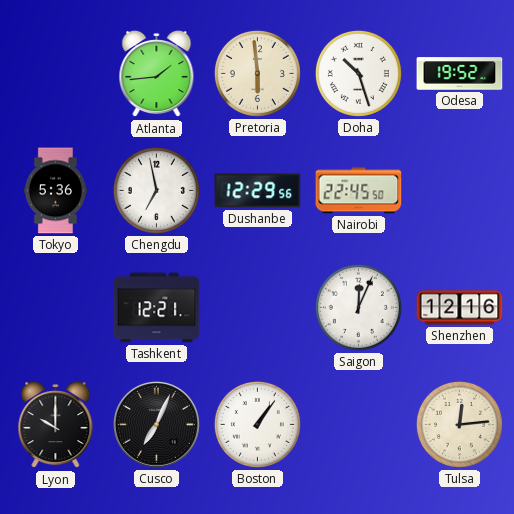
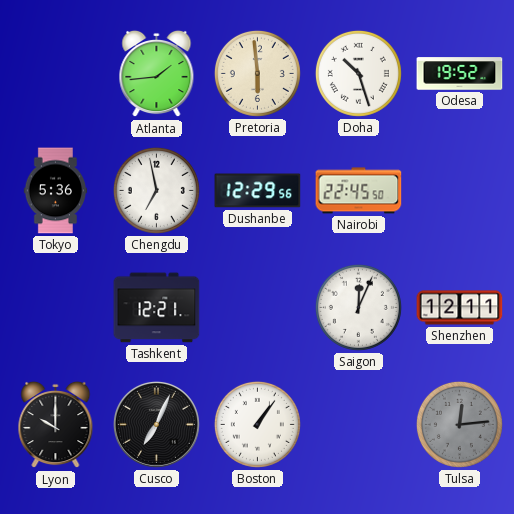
Shenzhen: 12:16 -> 12:11 (460, 308)
Tulsa dial: cream -> grey (459, 424)
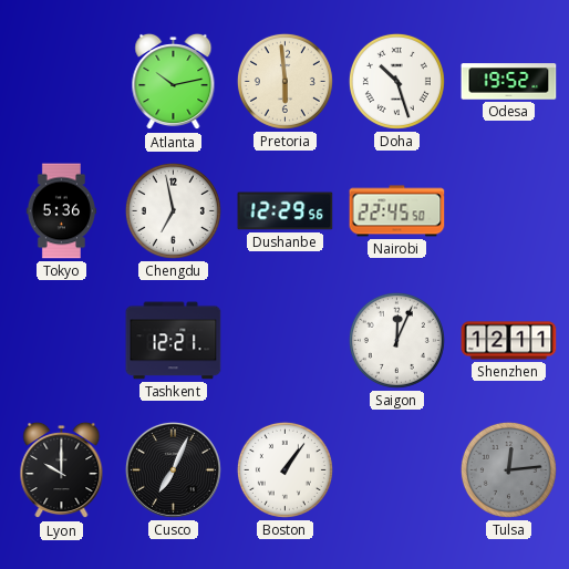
Atlanta: 1:44 -> 10:13 (174, 82)
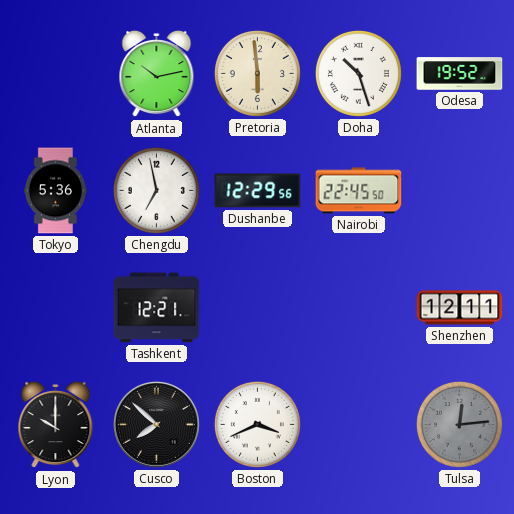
Saigon: 12:04 -> none (396, 340)
Cusco: 7:04 -> 7:52 (156, 424)
Boston: 1:06 -> 3:41 (257, 424)
